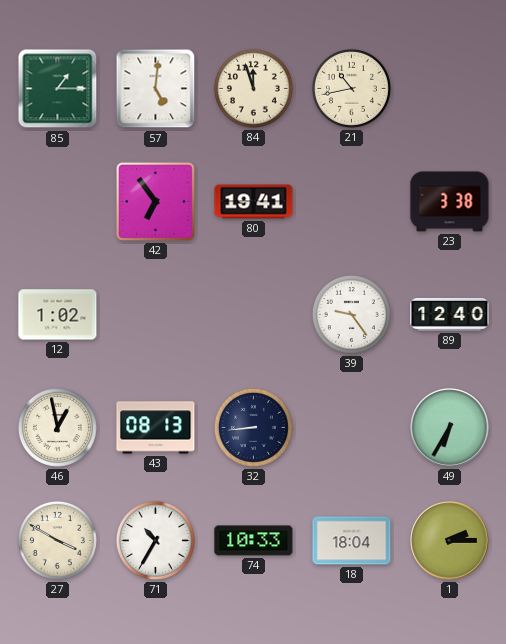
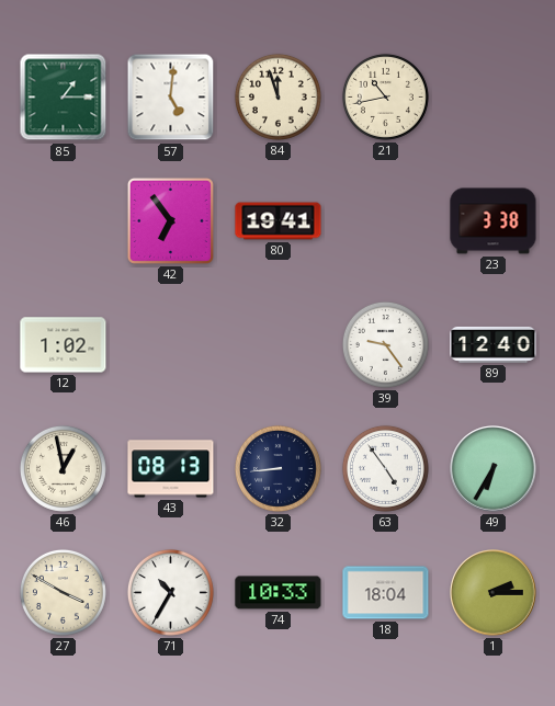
63: none -> 4:54 (385, 468)
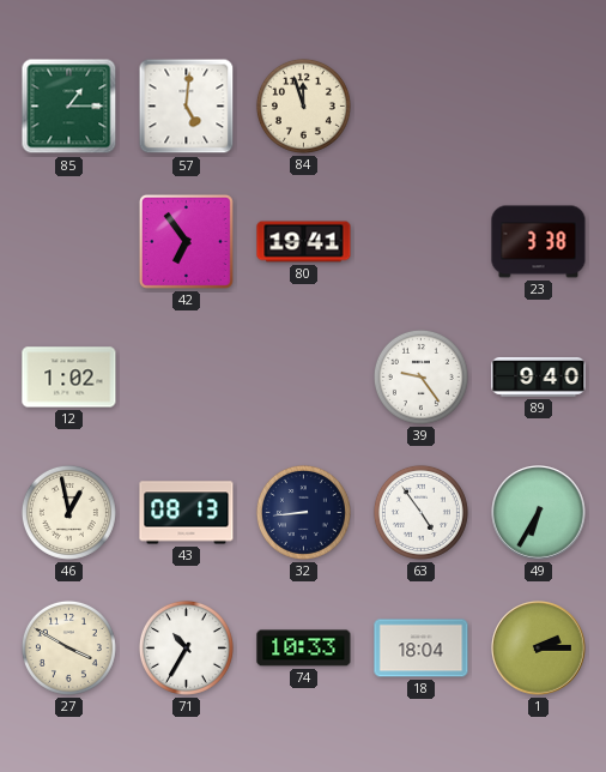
21: 10:43 -> none (385, 96)
89: 12:40 -> 9:40 (539, 378)
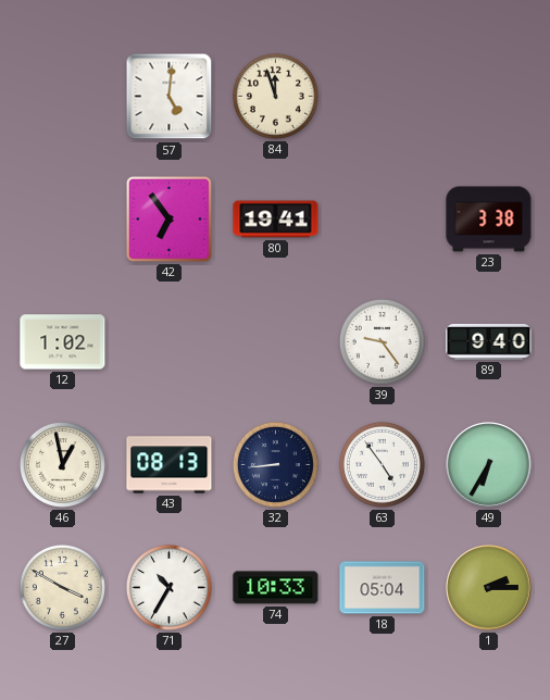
85: 1:15 -> none (69, 107)
18: 18:04 -> 05:04 (383, 588)
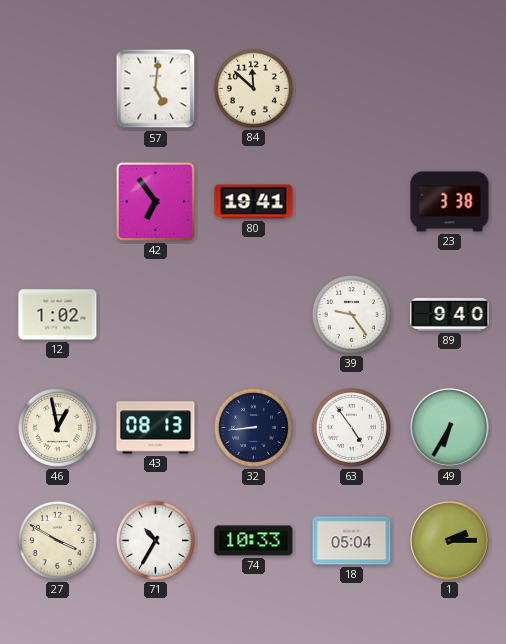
84: 11:57 -> 11:52 (253, 88)
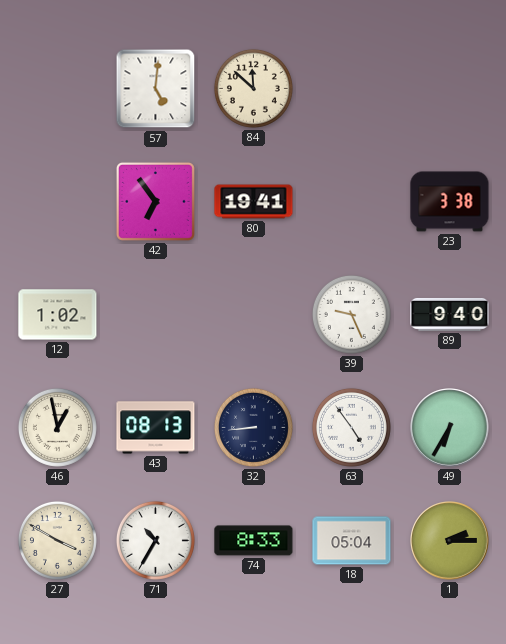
39: 9:24 -> 9:26 (351, 314)
74: 10:33 -> 8:33 (254, 541)
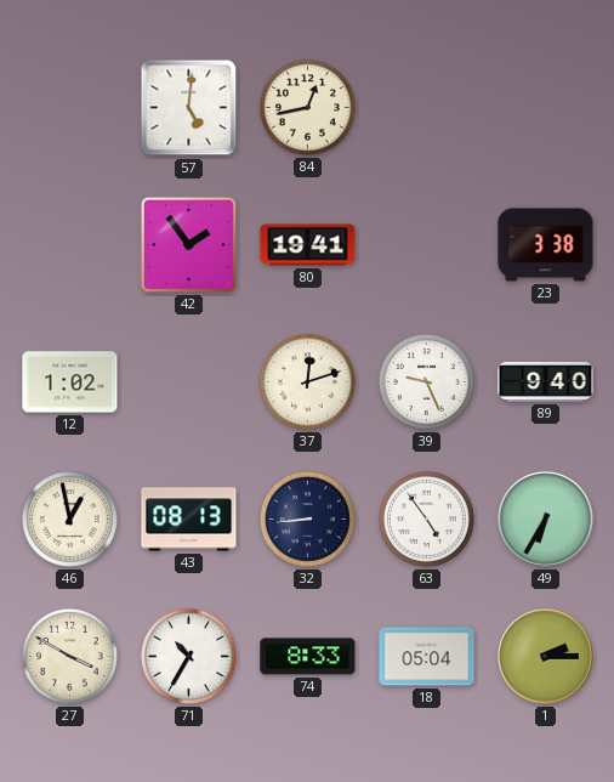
84: 11:52 -> 12:43 (307, 107)
42: 6:54 -> 1:54 (188, 244)
37: none -> 12:12 (307, 381)
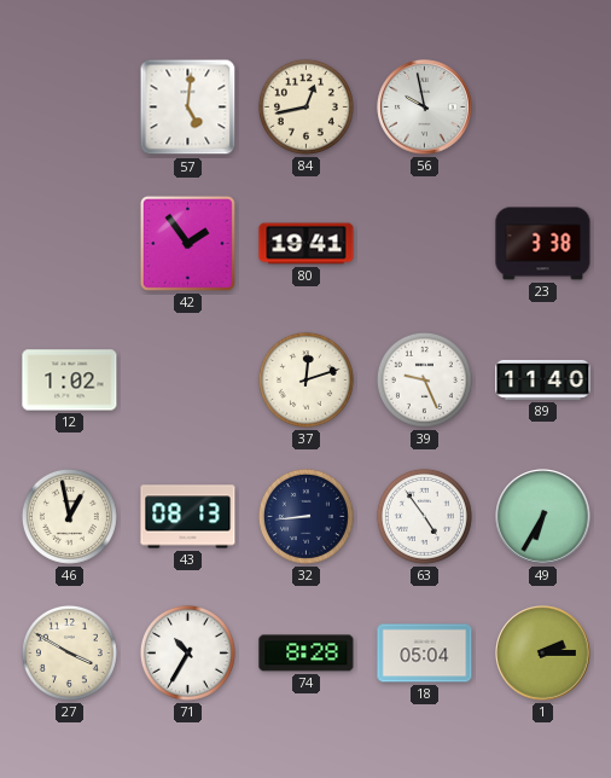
56: none -> 9:58 (425, 108)
89: 9:40 -> 11:40 (543, 381)
74: 8:33 -> 8:28 (307, 654)
